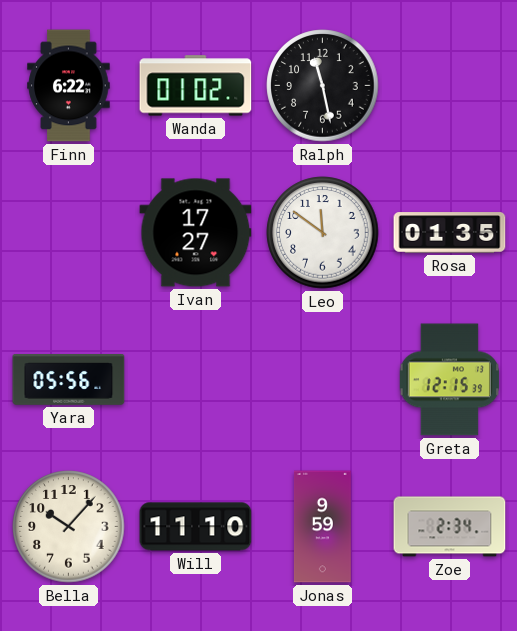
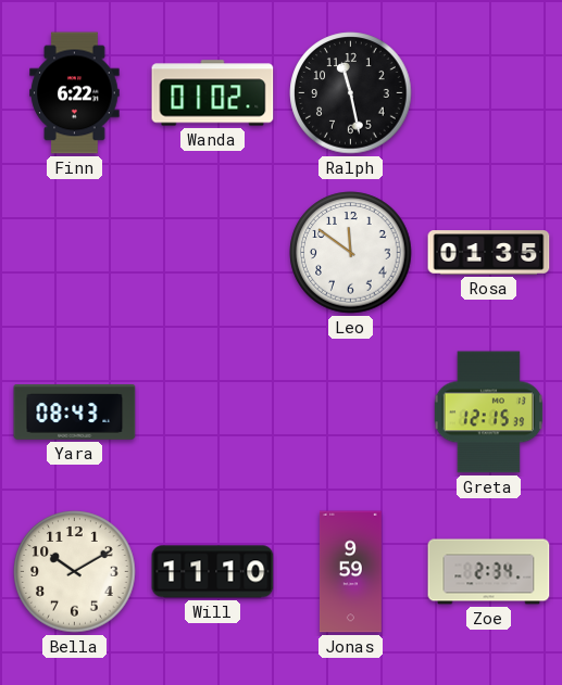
Ivan: 17:27 -> none (196, 233)
Yara: 05:56 -> 08:43 (75, 413)
Bella: 10:07 -> 10:10 (75, 572)
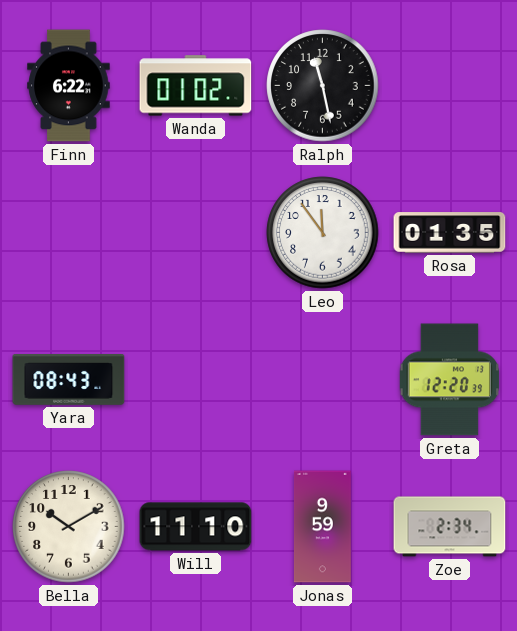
Leo: 11:51 -> 11:54 (323, 233)
Greta: 12:15 -> 12:20 (449, 380)
